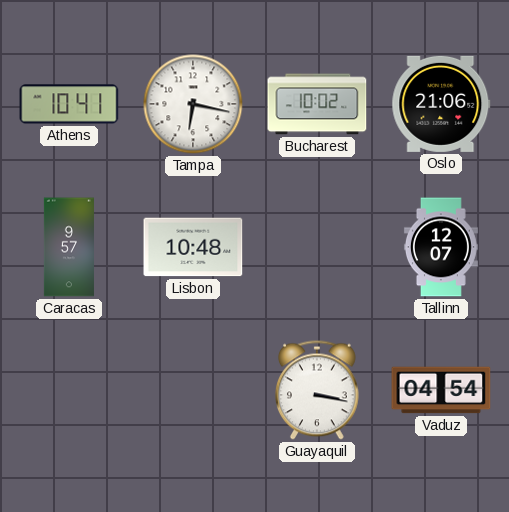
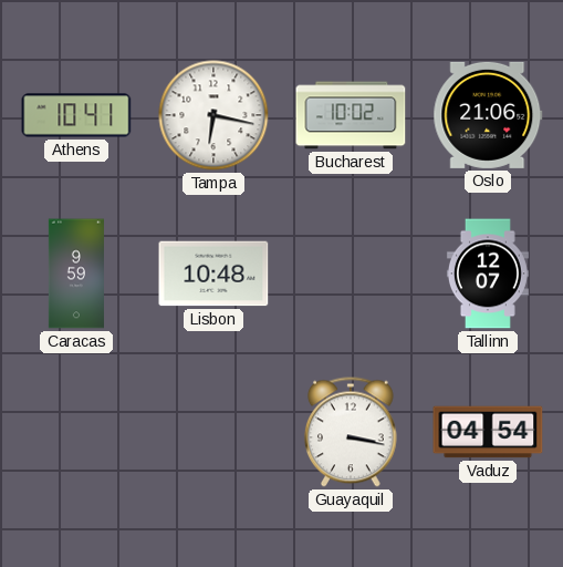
Caracas: 9:57 -> 9:59 (76, 274)
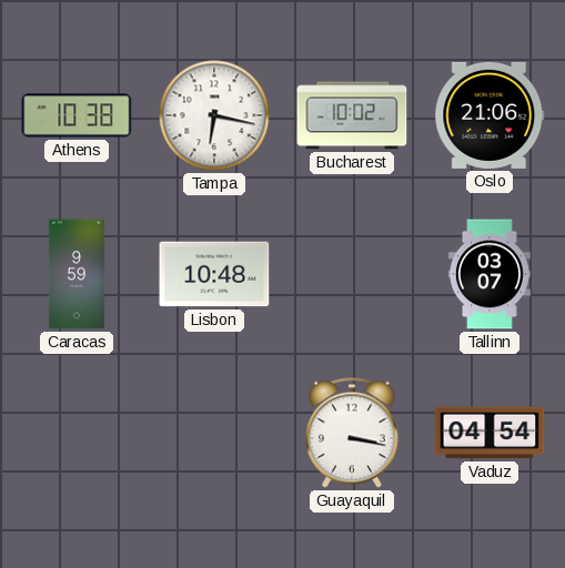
Athens: 10:41 -> 10:38 (77, 115)
Tallinn: 12:07 -> 03:07 (490, 274)
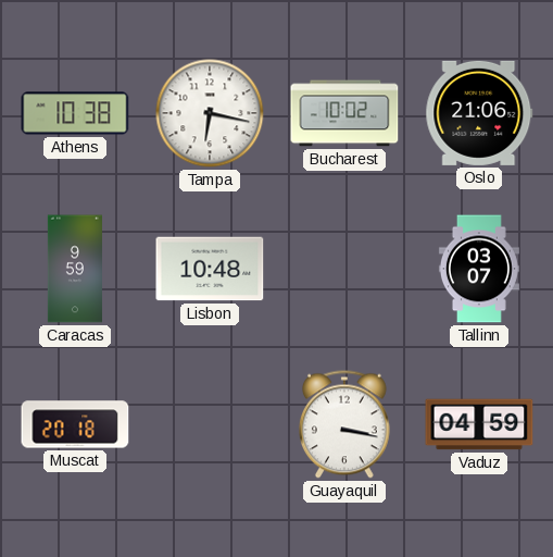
Muscat: none -> 20:18 (75, 424)
Vaduz: 04:54 -> 04:59 (479, 424)
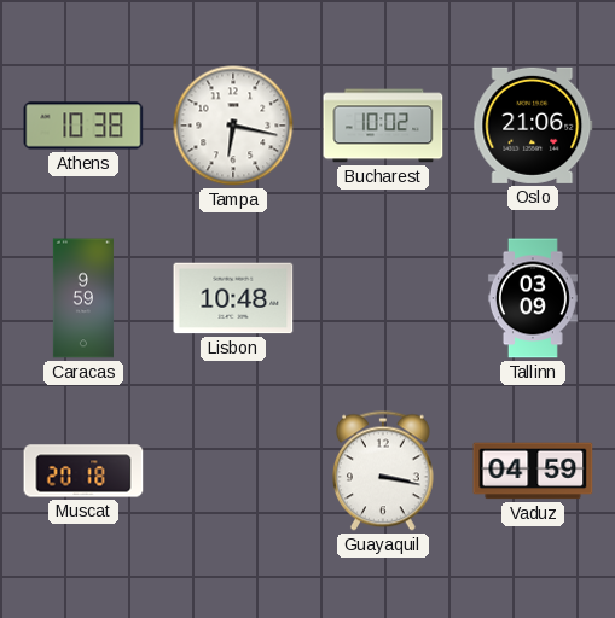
Tallinn: 03:07 -> 03:09 (533, 298)
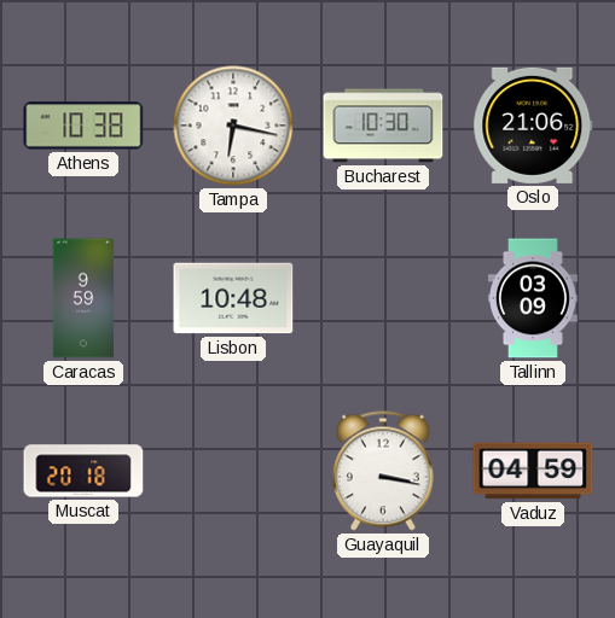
Bucharest: 10:02 -> 10:30 (383, 126)
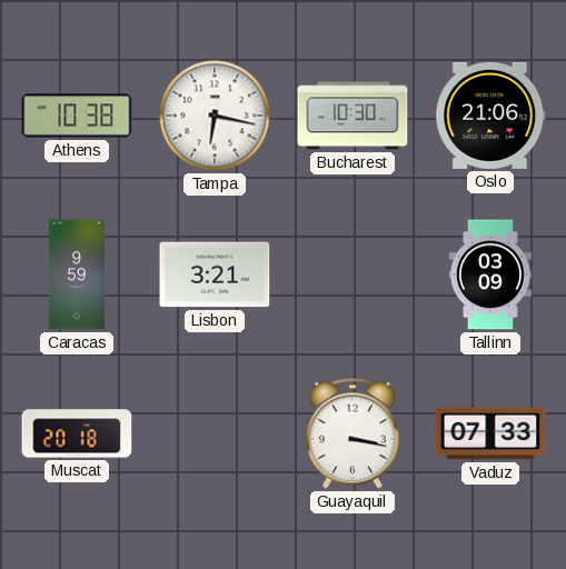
Lisbon: 10:48 -> 3:21 (215, 274)
Vaduz: 04:59 -> 07:33 (490, 433)
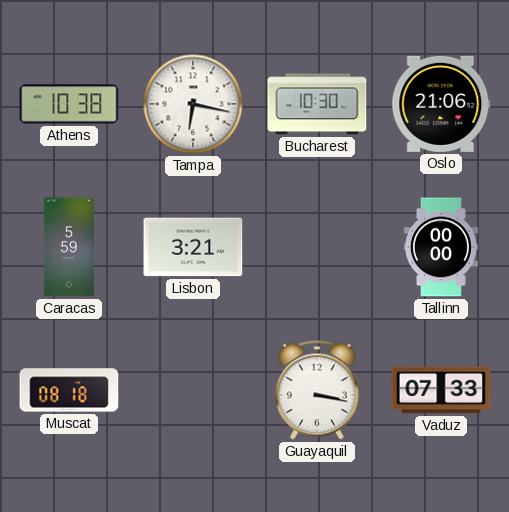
Caracas: 9:59 -> 5:59 (69, 247)
Tallinn: 03:09 -> 00:00 (441, 247)
Muscat: 20:18 -> 08:18 (69, 390)
